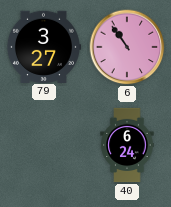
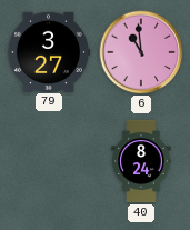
6: 10:54 -> 10:59 (141, 52)
40: 6:24 -> 8:24 (141, 161)
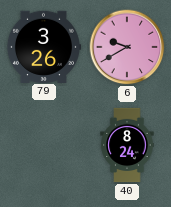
79: 3:27 -> 3:26 (43, 46)
6: 10:59 -> 9:40 (127, 47)
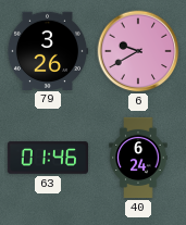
63: none -> 01:46 (47, 158)
40: 8:24 -> 6:24 (138, 158)
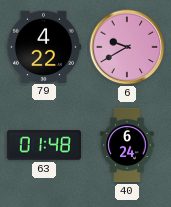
79: 3:26 -> 4:22 (43, 46)
63: 01:46 -> 01:48 (43, 145)
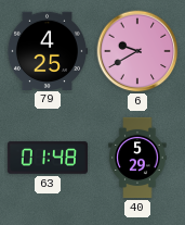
79: 4:22 -> 4:25 (47, 50)
40: 6:24 -> 5:29 (137, 158)
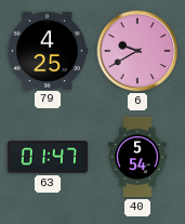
63: 01:48 -> 01:47 (47, 157)
40: 5:29 -> 5:54 (137, 157)
